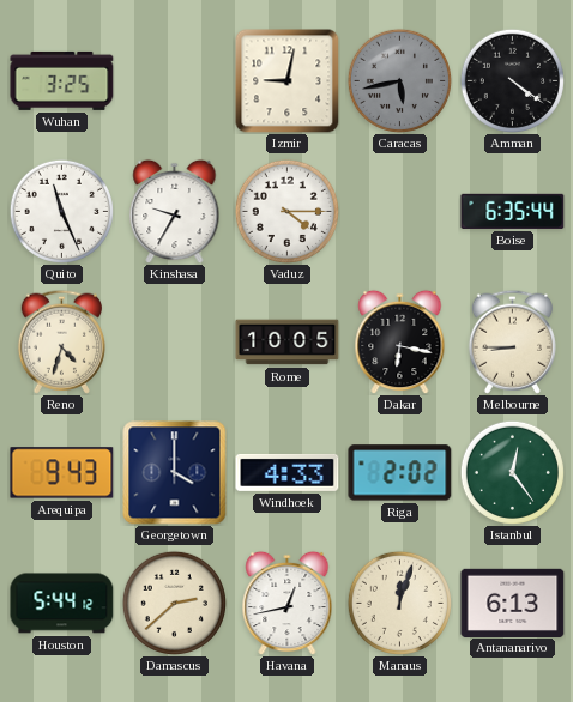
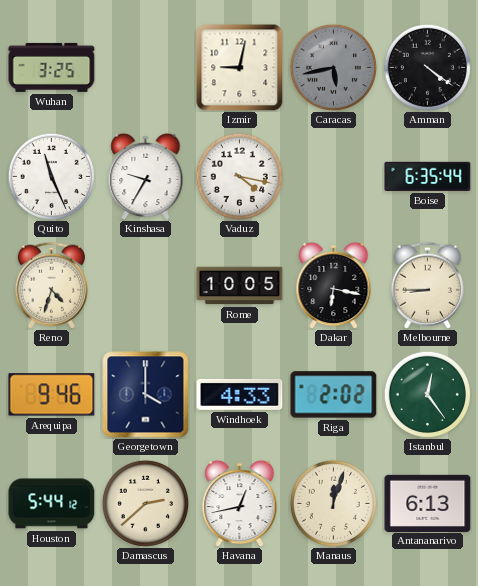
Vaduz: 4:15 -> 4:17 (239, 176)
Arequipa: 9:43 -> 9:46 (52, 395)
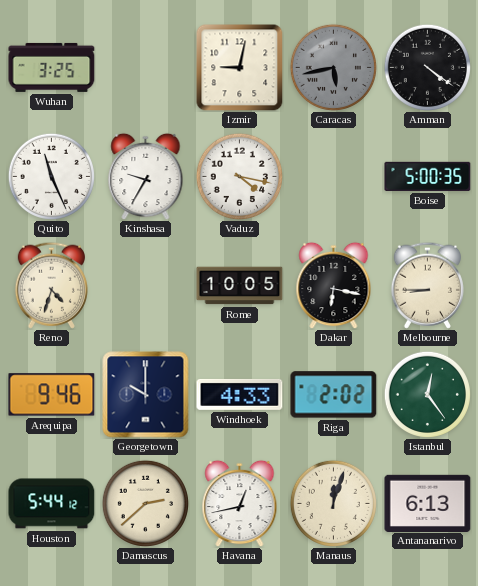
Boise: 6:35 -> 5:00 (428, 176)
Georgetown: 4:00 -> 10:00 (146, 395)
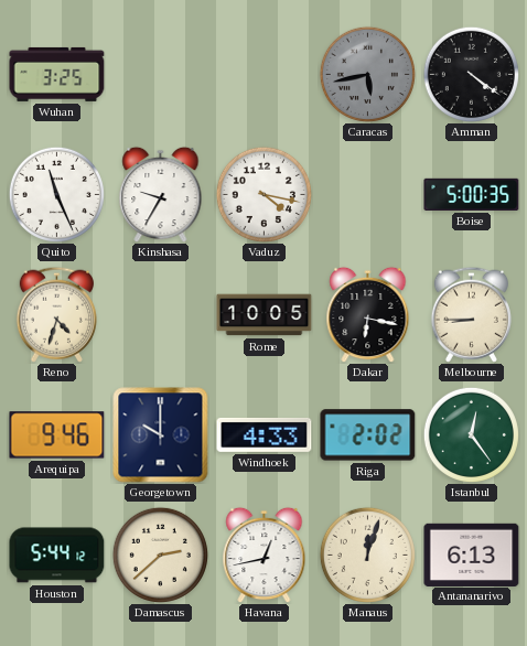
Izmir: 9:02 -> none (240, 68)
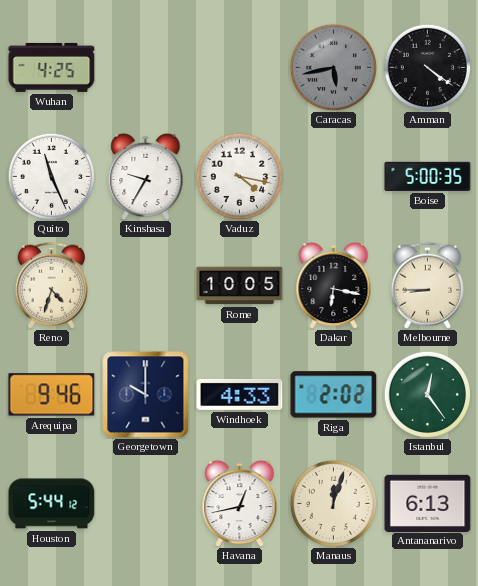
Wuhan: 3:25 -> 4:25 (52, 67)
Damascus: 2:38 -> none (160, 555)
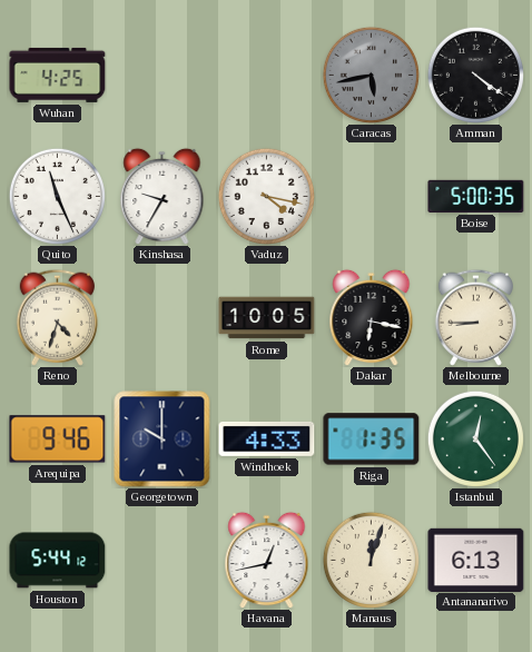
Riga: 2:02 -> 1:35 (372, 439)
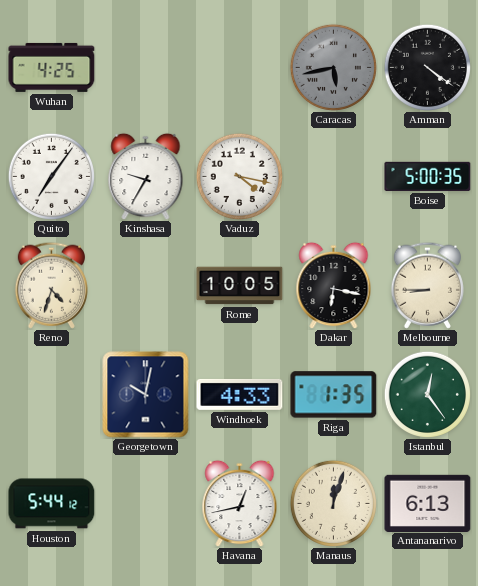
Quito: 11:26 -> 7:06 (51, 176)
Arequipa: 9:46 -> none (58, 439)
Georgetown: 10:00 -> 10:02 (146, 395)
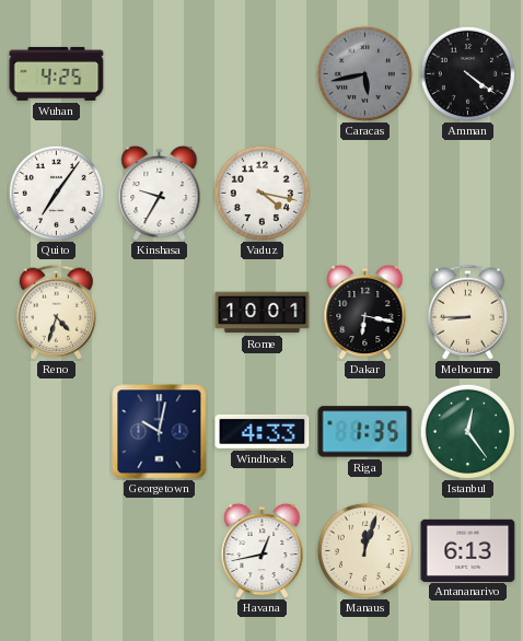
Boise: 5:00 -> none (428, 176)
Rome: 10:05 -> 10:01 (263, 313)
Houston: 5:44 -> none (52, 504)
